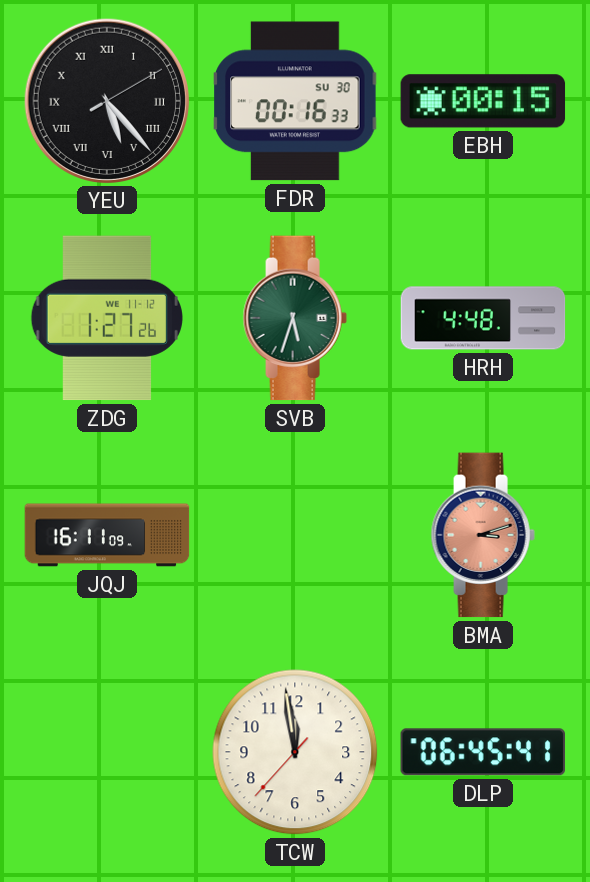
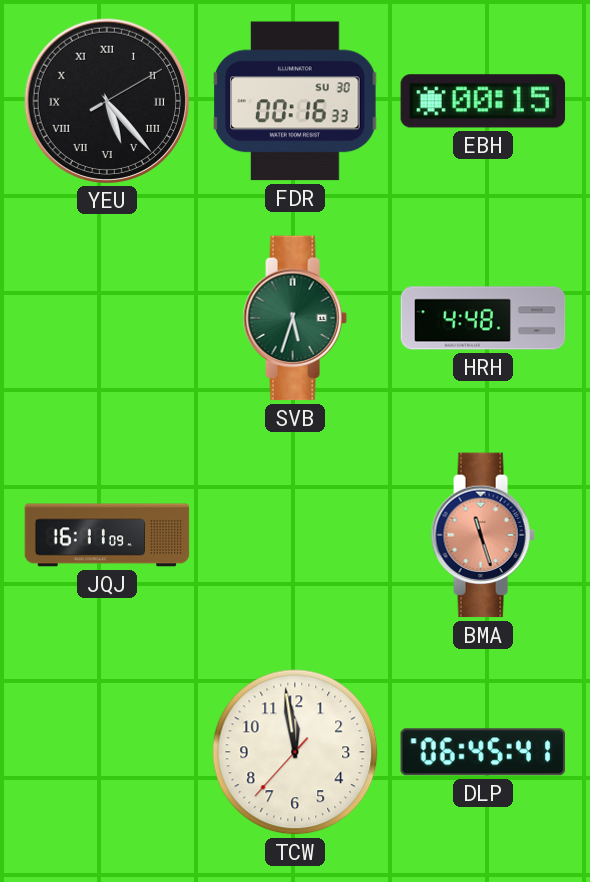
ZDG: 1:27 -> none (107, 318)
BMA: 3:12 -> 11:27 (483, 535)
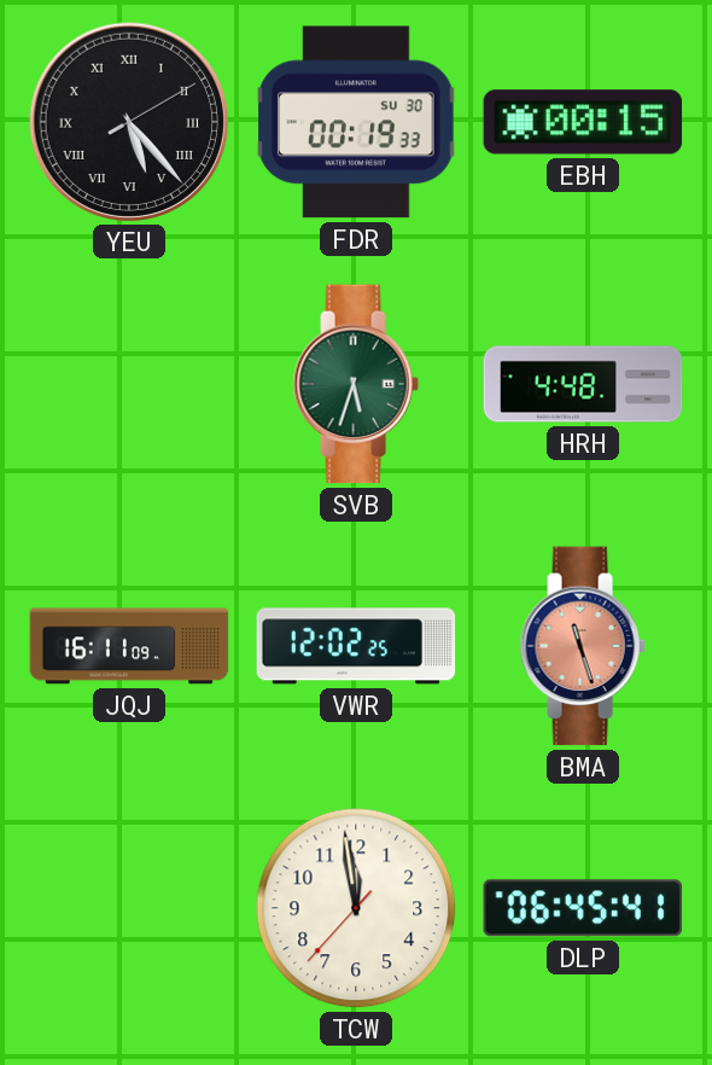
FDR: 00:16 -> 00:19 (356, 122)
VWR: none -> 12:02 (356, 646)
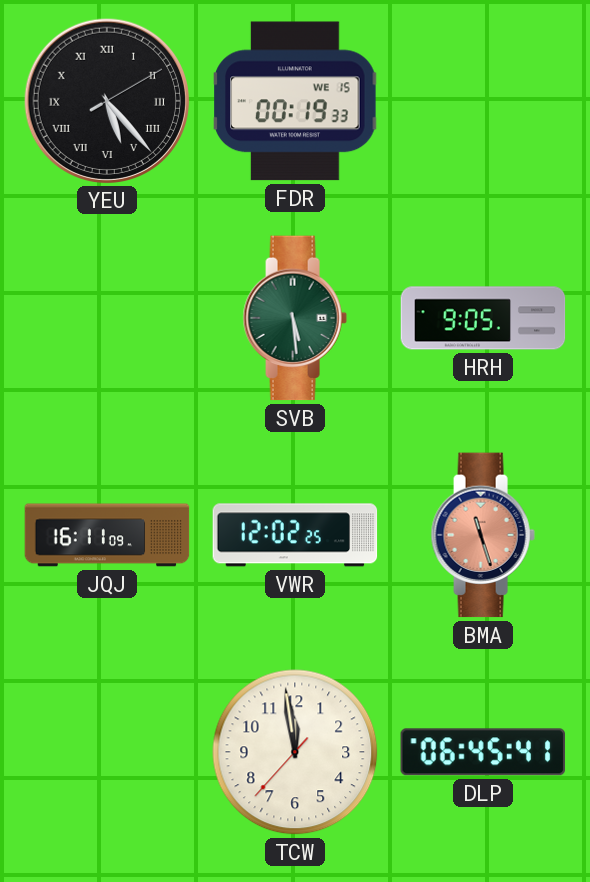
FDR date: SU 30 -> WE 15 (295, 101)
EBH: 00:15 -> none (583, 122)
SVB: 5:33 -> 5:29 (295, 318)
HRH: 4:48 -> 9:05 (483, 318)
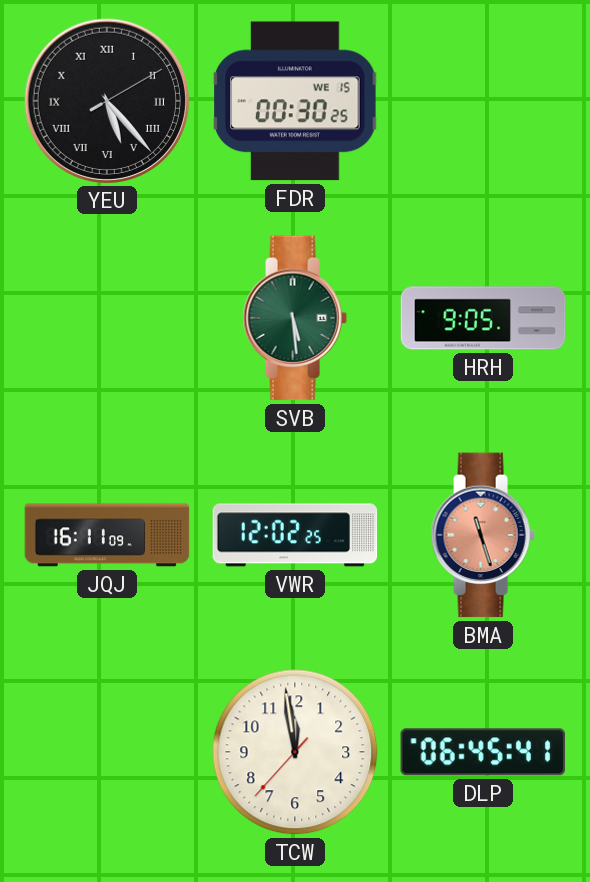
FDR: 00:19 -> 00:30 (295, 101)
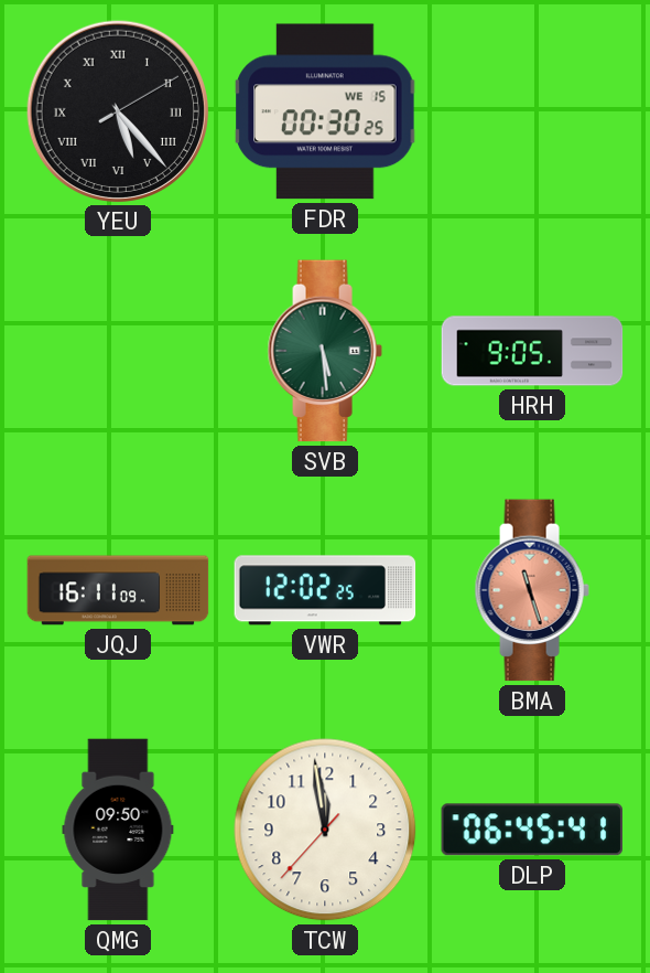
QMG: none -> 09:50 (118, 830)
